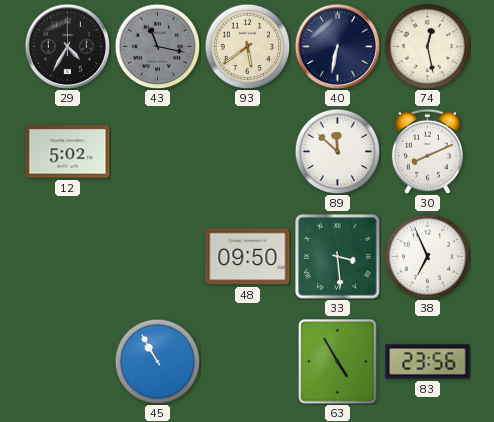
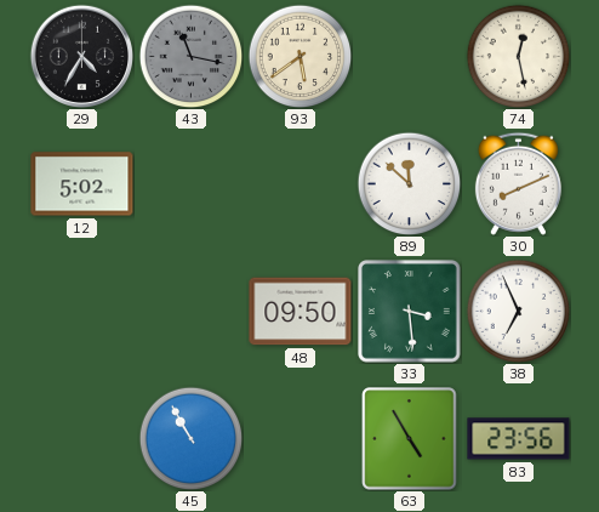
40: 6:32 -> none (337, 46)
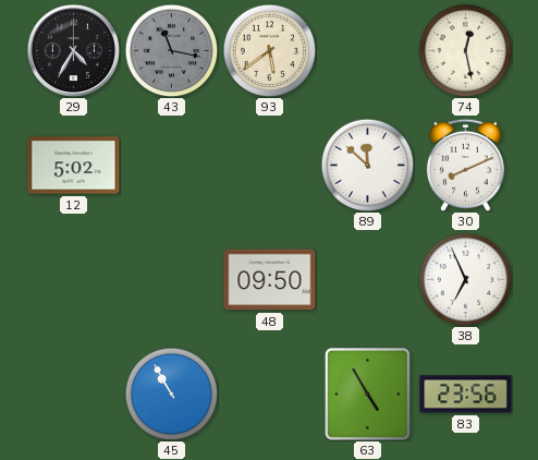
33: 3:29 -> none (410, 312)
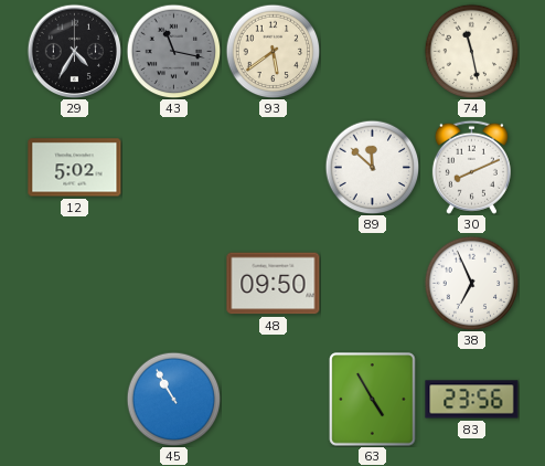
74: 12:28 -> 11:28 (471, 51)
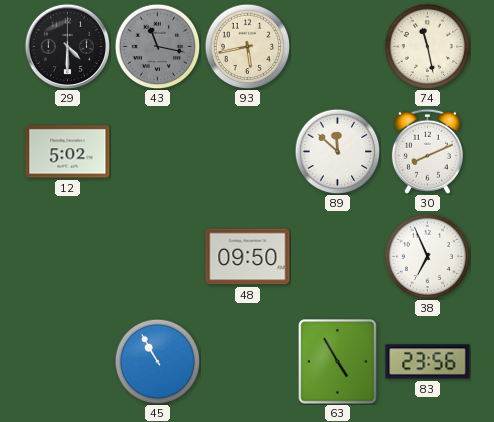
29: 4:35 -> 4:30 (67, 46)
93: 5:39 -> 5:43 (247, 46)
